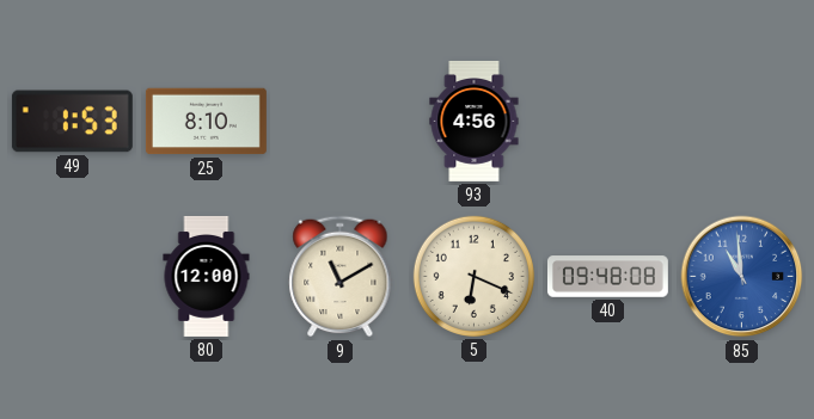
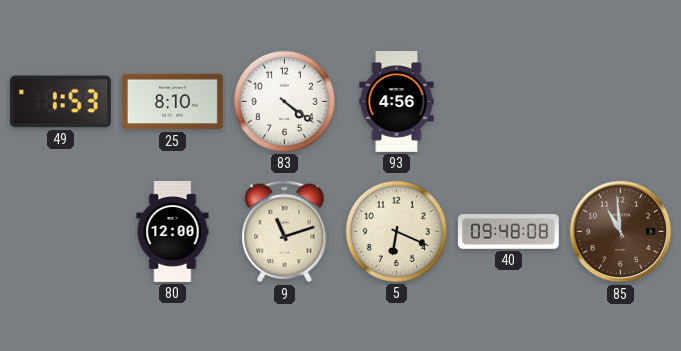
83: none -> 4:21 (284, 101)
9: 11:10 -> 11:12 (285, 232)
85 dial: blue -> brown (621, 232)
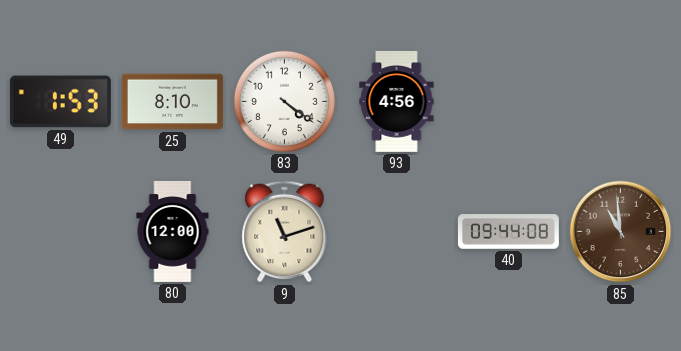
5: 6:19 -> none (396, 231)
40: 09:48 -> 09:44 (508, 232)
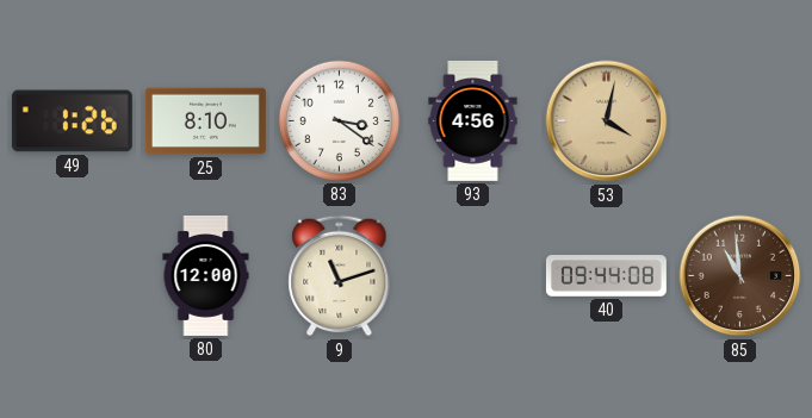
49: 1:53 -> 1:26 (72, 121)
83: 4:21 -> 3:21 (339, 120)
53: none -> 4:02 (607, 121)
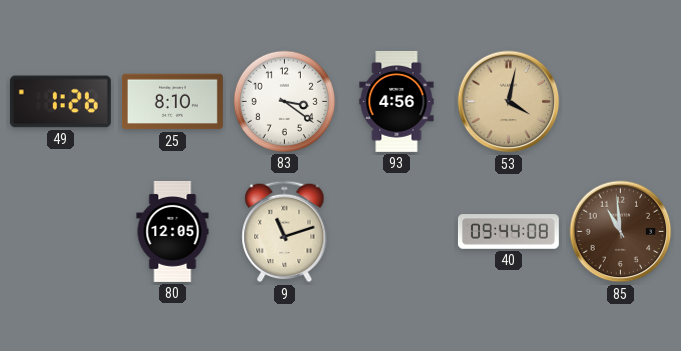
80: 12:00 -> 12:05 (173, 231)
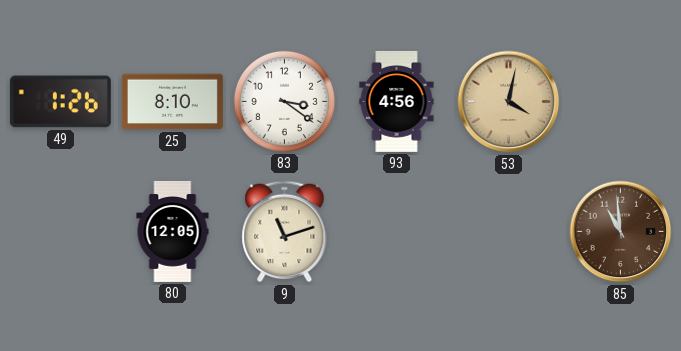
40: 09:44 -> none (508, 232)
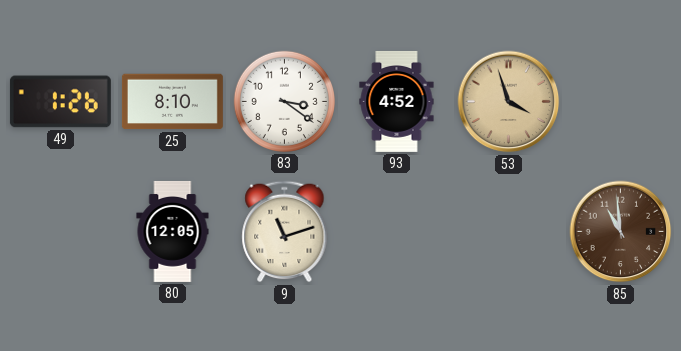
93: 4:56 -> 4:52 (397, 101)
53: 4:02 -> 3:57 (509, 102)
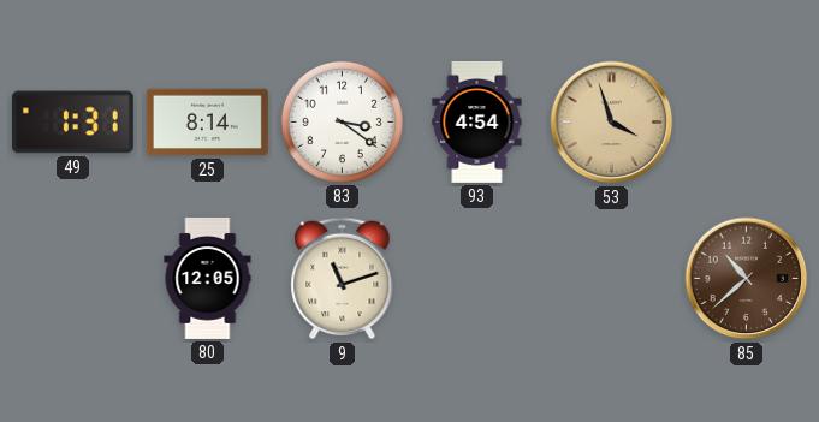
49: 1:26 -> 1:31 (72, 123)
25: 8:10 -> 8:14 (207, 123)
93: 4:52 -> 4:54 (477, 121)
85: 10:59 -> 10:38 (747, 279)
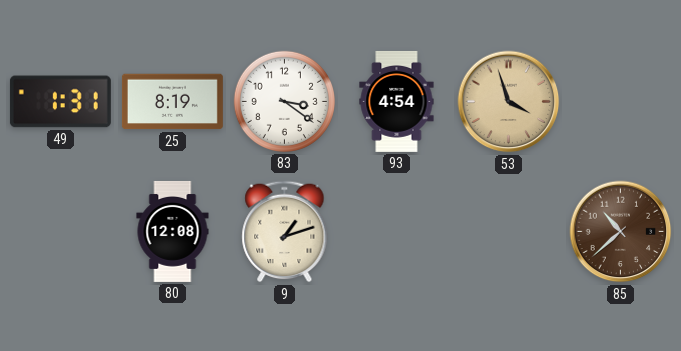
25: 8:14 -> 8:19 (172, 102)
80: 12:05 -> 12:08 (173, 231)
9: 11:12 -> 1:12 (285, 232)
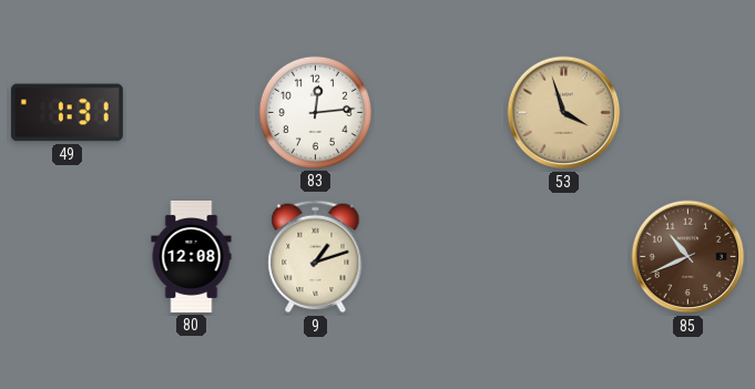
25: 8:19 -> none (172, 102)
83: 3:21 -> 12:14 (315, 112)
93: 4:54 -> none (397, 101)
85: 10:38 -> 10:41 (688, 257)
